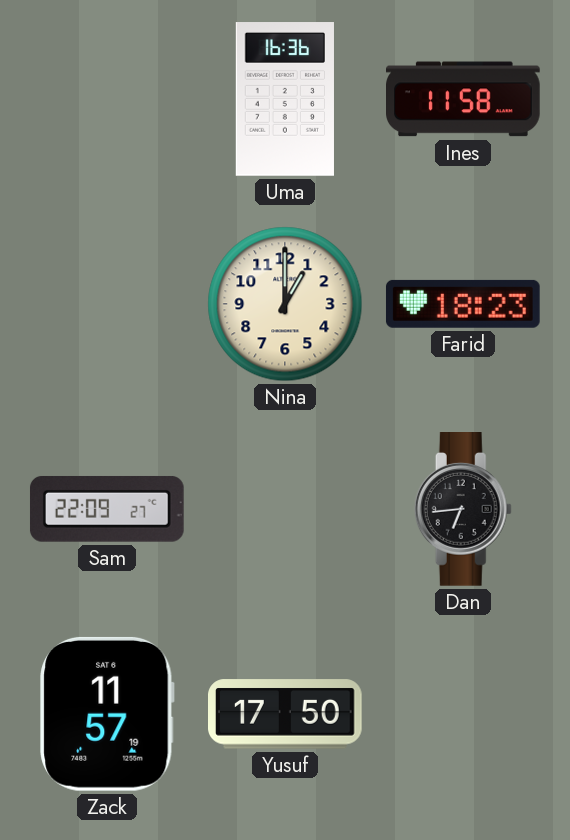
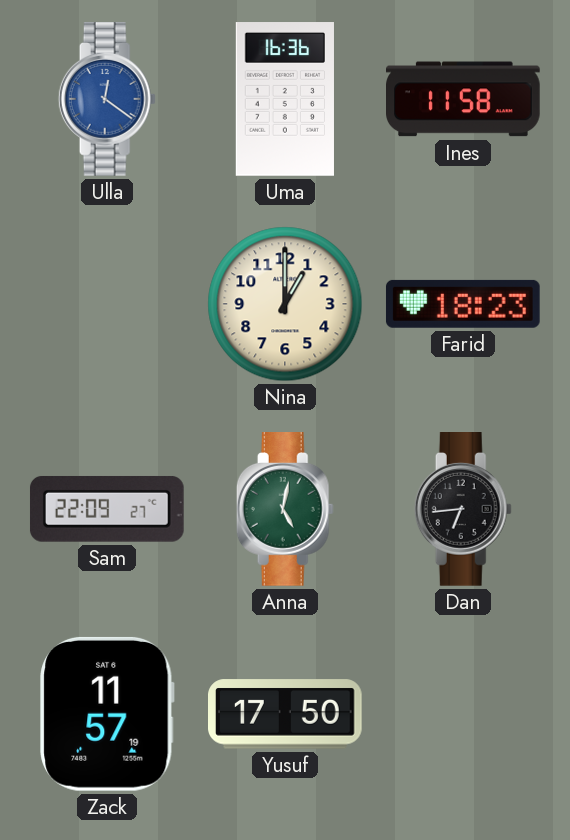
Ulla: none -> 12:21 (107, 100)
Anna: none -> 5:02 (285, 510)
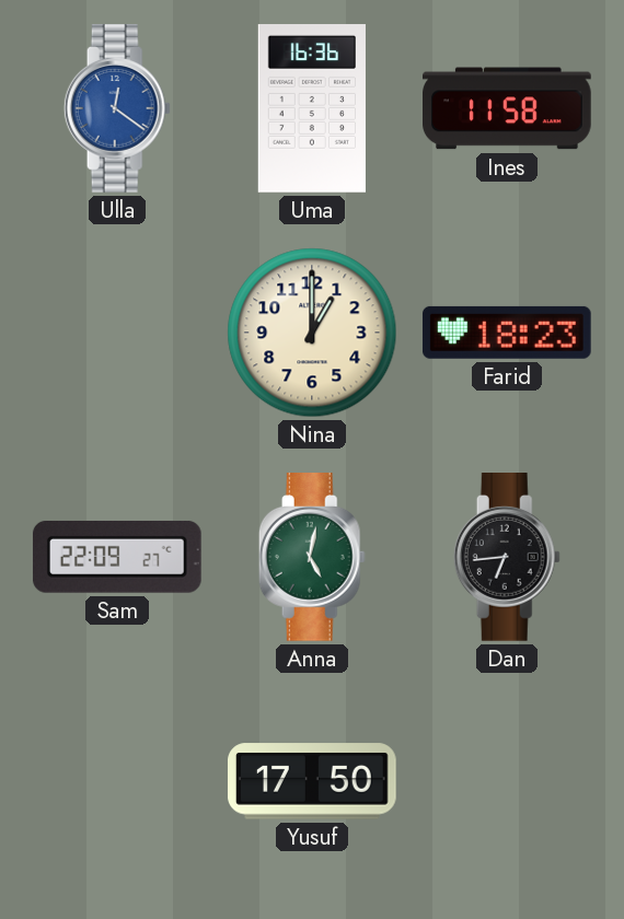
Zack: 11:57 -> none (107, 714)
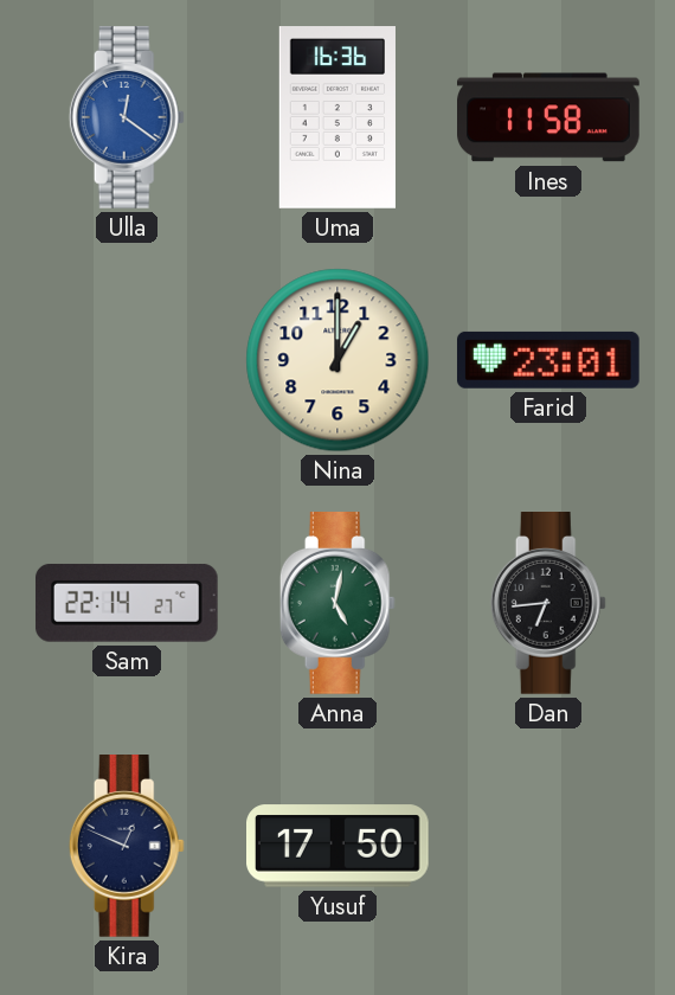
Farid: 18:23 -> 23:01 (548, 360)
Sam: 22:09 -> 22:14 (127, 603)
Kira: none -> 12:49 (127, 847)
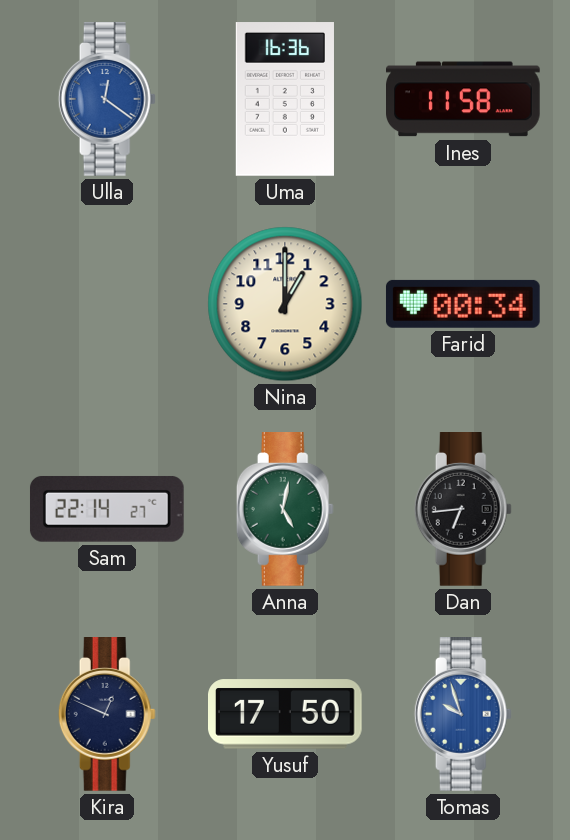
Farid: 23:01 -> 00:34 (463, 304)
Tomas: none -> 9:57 (463, 715)
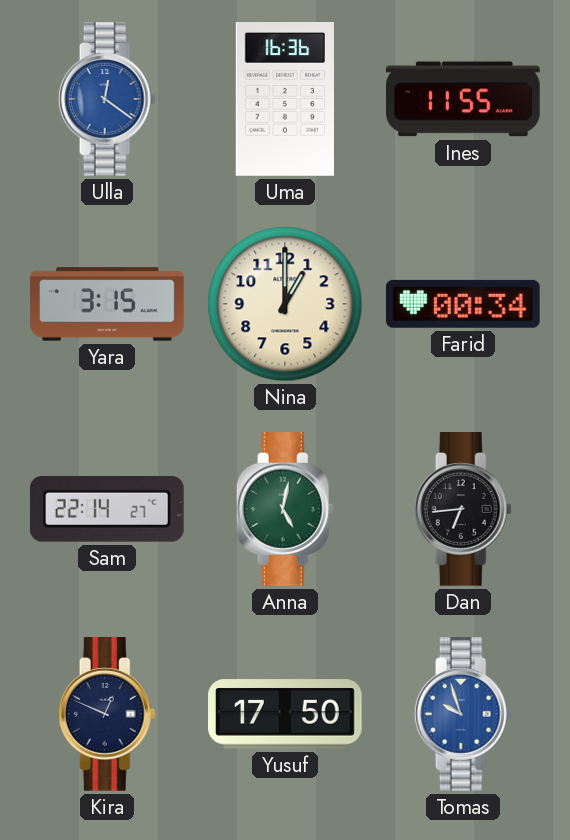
Ines: 11:58 -> 11:55 (464, 99)
Yara: none -> 3:15 (107, 304)
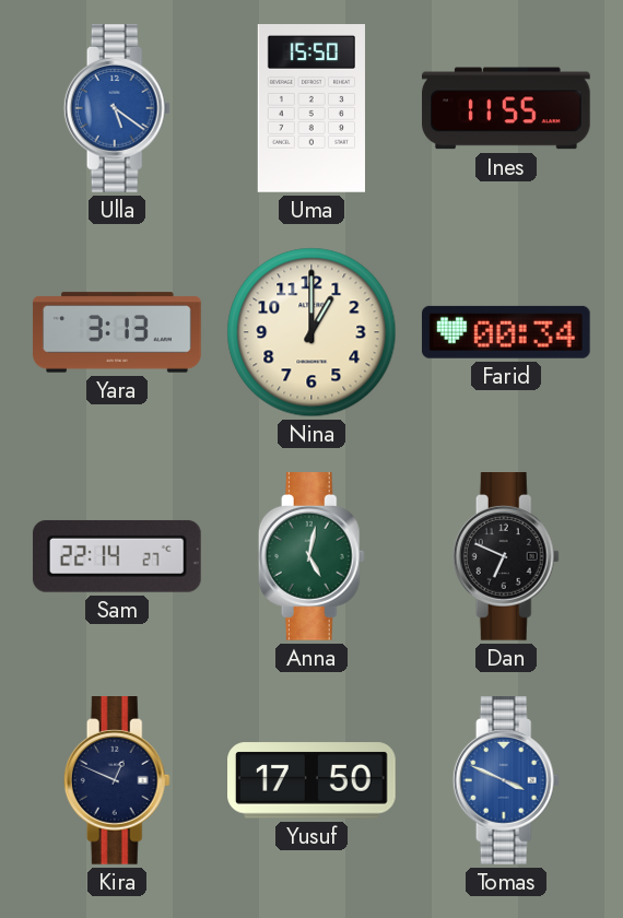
Ulla: 12:21 -> 5:21 (117, 109)
Uma: 16:36 -> 15:50 (311, 108)
Yara: 3:15 -> 3:13 (117, 332)
Dan: 6:44 -> 6:49 (506, 557)
Tomas: 9:57 -> 3:49 (506, 781)
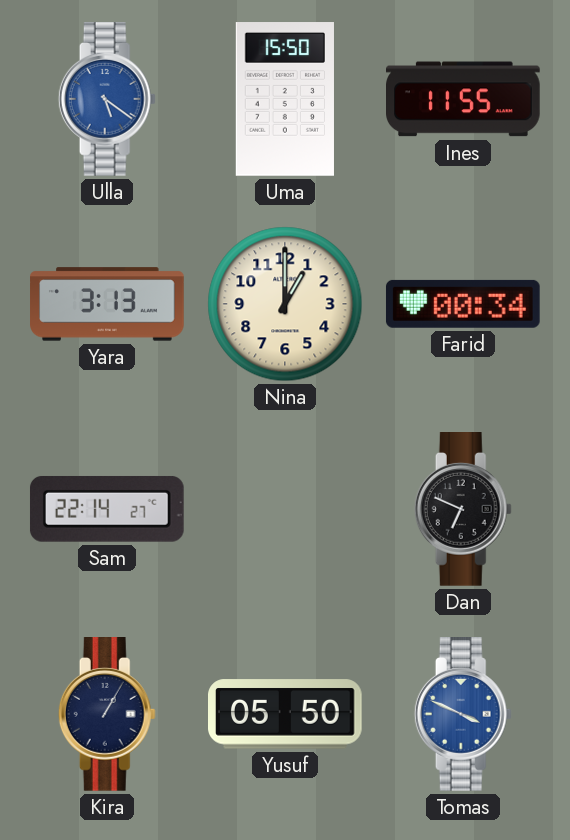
Anna: 5:02 -> none (311, 557)
Kira: 12:49 -> 1:05 (107, 715)
Yusuf: 17:50 -> 05:50 (286, 714)
